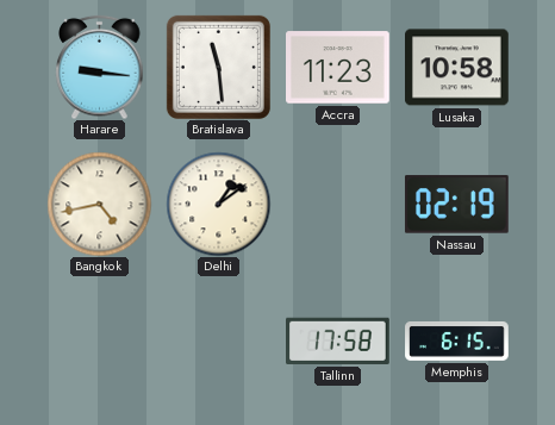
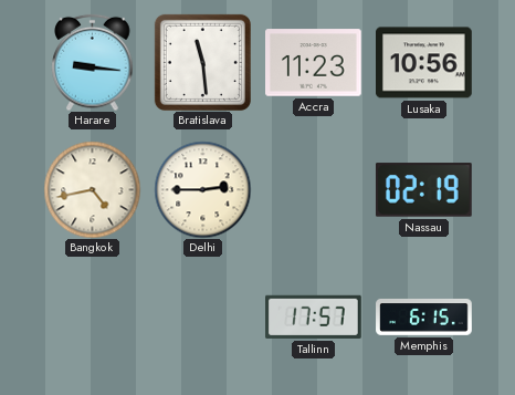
Lusaka: 10:58 -> 10:56 (424, 63)
Delhi: 1:09 -> 2:45 (202, 189)
Tallinn: 17:58 -> 17:57 (314, 316)
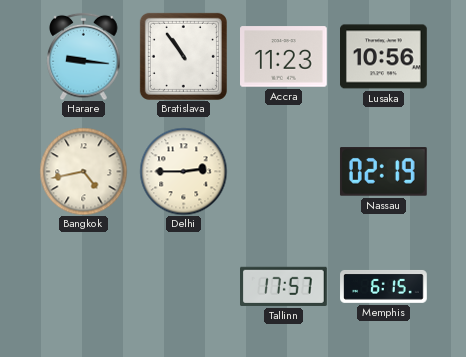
Bratislava: 11:29 -> 10:54 (183, 56)
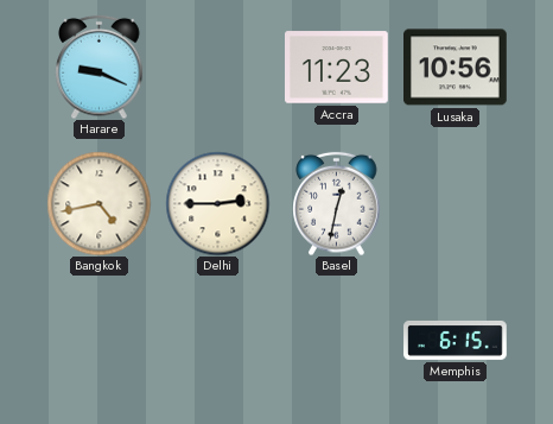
Harare: 9:16 -> 9:19 (100, 67)
Bratislava: 10:54 -> none (183, 56)
Basel: none -> 12:32 (337, 203)
Nassau: 02:19 -> none (383, 172)
Tallinn: 17:57 -> none (284, 286)
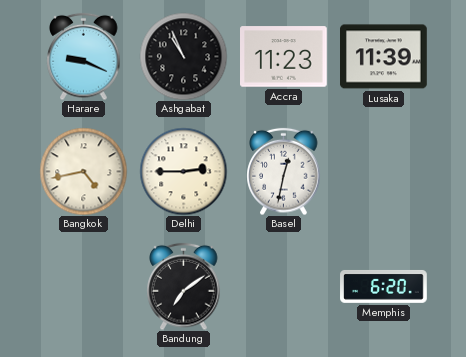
Ashgabat: none -> 10:56 (183, 56)
Lusaka: 10:56 -> 11:39 (384, 57)
Bandung: none -> 7:09 (184, 286)
Memphis: 6:15 -> 6:20 (384, 286)
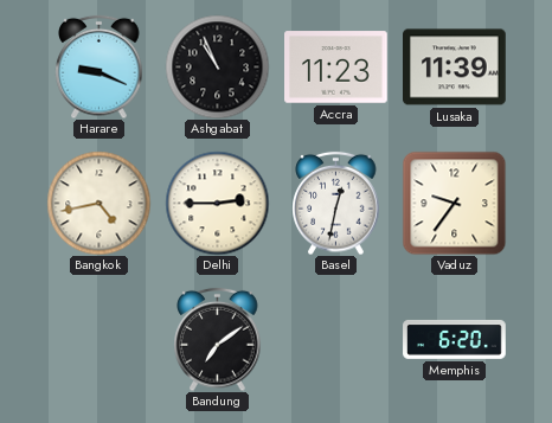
Vaduz: none -> 9:36 (454, 203)
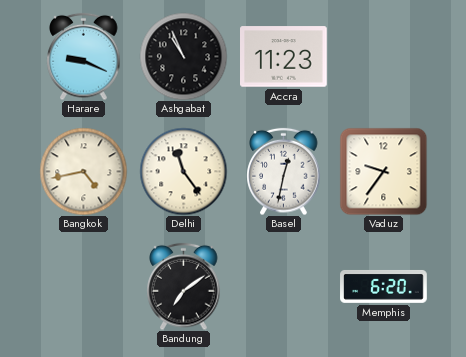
Lusaka: 11:39 -> none (455, 68)
Delhi: 2:45 -> 11:24 (183, 171)
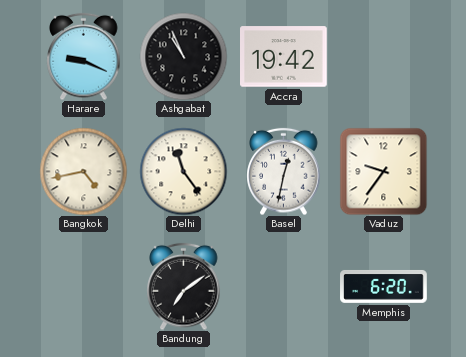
Accra: 11:23 -> 19:42 (284, 57)
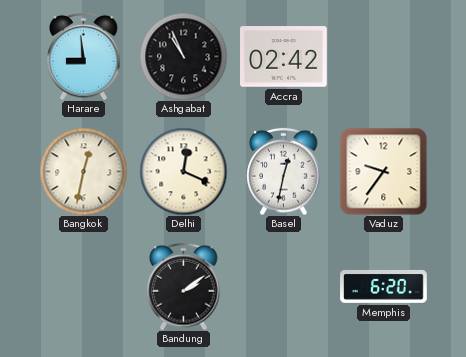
Harare: 9:19 -> 8:59 (84, 56)
Accra: 19:42 -> 02:42 (284, 57)
Bangkok: 4:43 -> 12:32 (83, 171)
Delhi: 11:24 -> 12:19 (183, 171)
Bandung: 7:09 -> 2:09 (184, 286)
